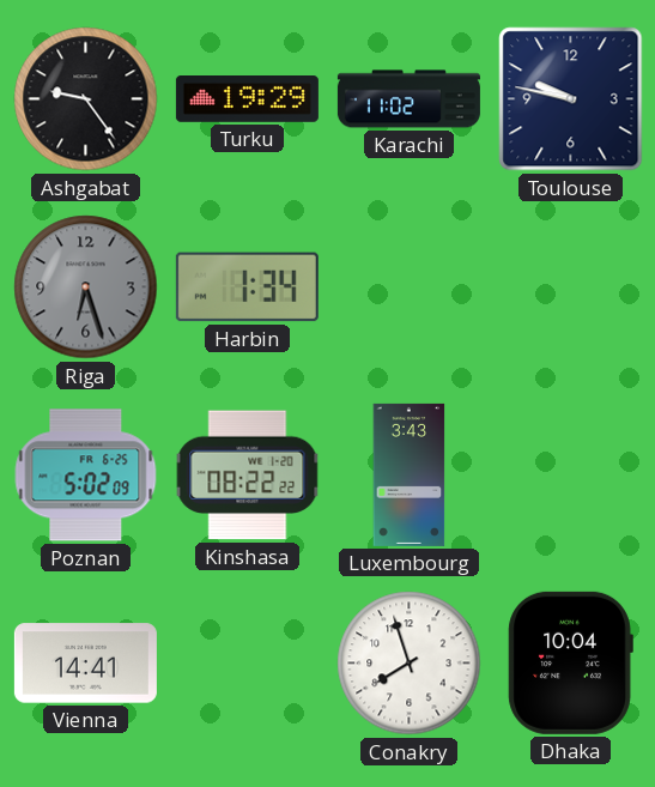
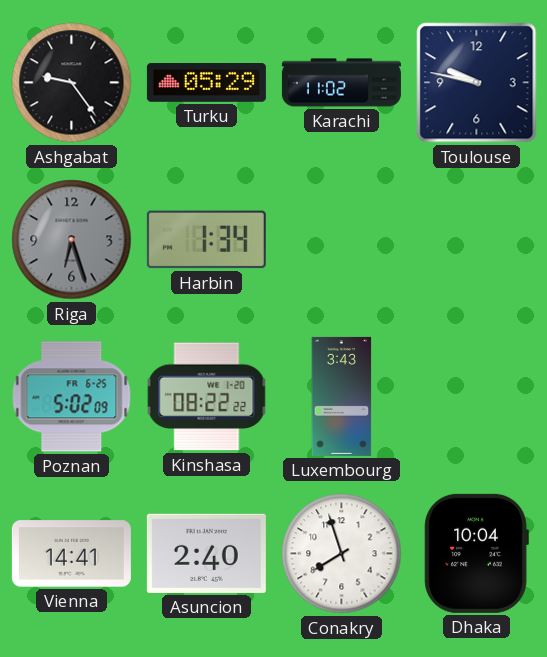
Turku: 19:29 -> 05:29 (206, 83)
Asuncion: none -> 2:40 (206, 553)
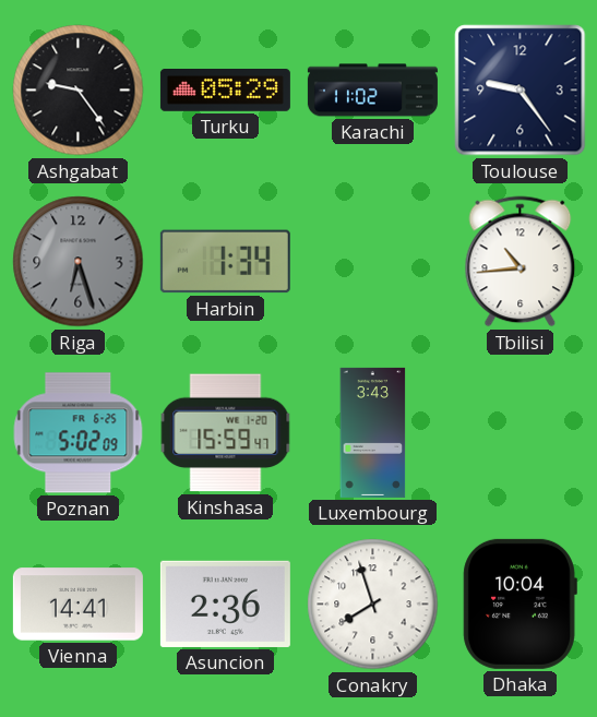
Toulouse: 9:47 -> 9:24 (521, 91)
Tbilisi: none -> 10:44 (521, 262)
Kinshasa: 08:22 -> 15:59 (226, 433)
Asuncion: 2:40 -> 2:36 (225, 604)
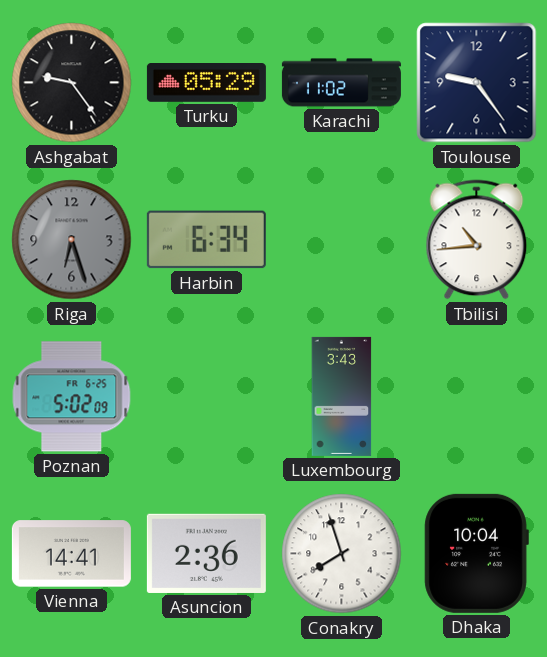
Harbin: 1:34 -> 6:34 (206, 240)
Kinshasa: 15:59 -> none (226, 433)
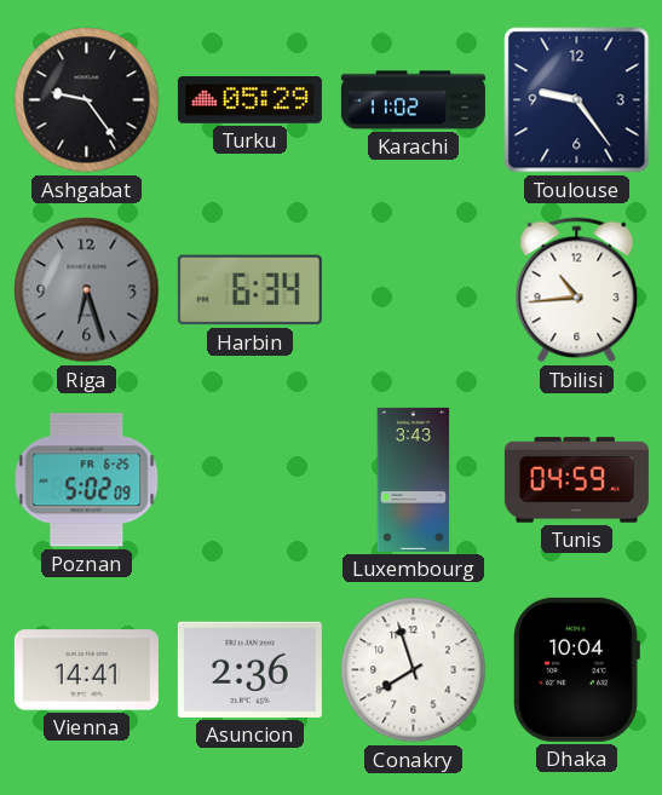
Tunis: none -> 04:59 (576, 480)
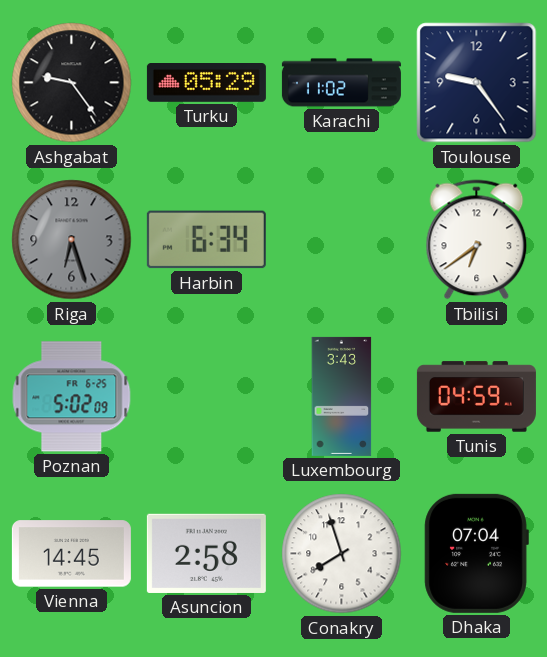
Tbilisi: 10:44 -> 6:39 (477, 240)
Vienna: 14:41 -> 14:45 (71, 554)
Asuncion: 2:36 -> 2:58 (206, 553)
Dhaka: 10:04 -> 07:04 (476, 553)
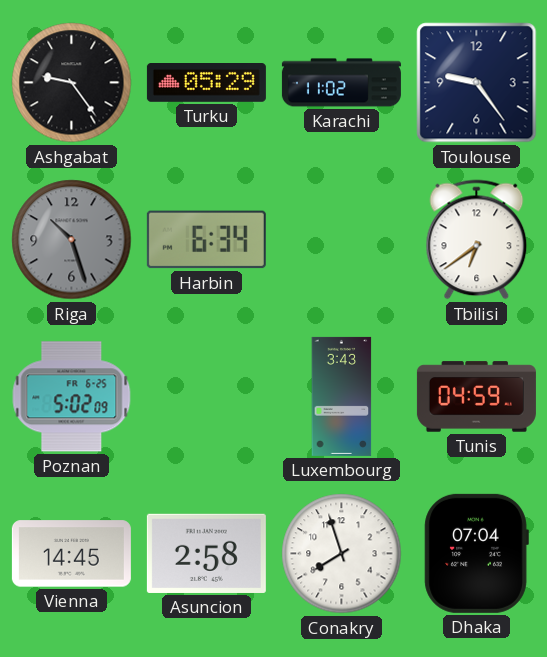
Riga: 6:27 -> 10:27 (72, 240)
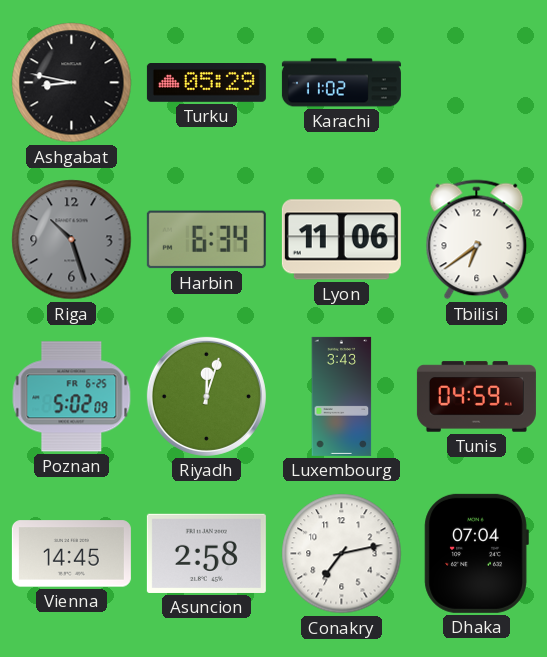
Ashgabat: 9:24 -> 8:47 (72, 83)
Toulouse: 9:24 -> none (477, 83)
Lyon: none -> 11:06 (341, 240)
Riyadh: none -> 12:03 (206, 396)
Conakry: 7:57 -> 7:13 (342, 554)
